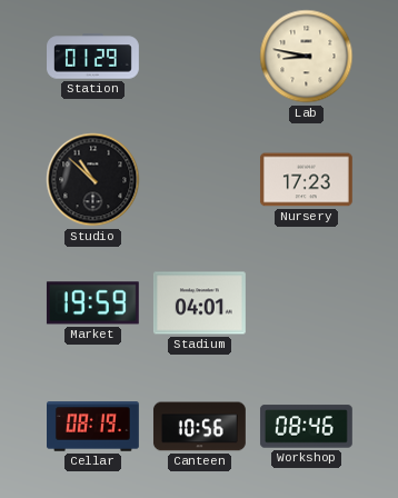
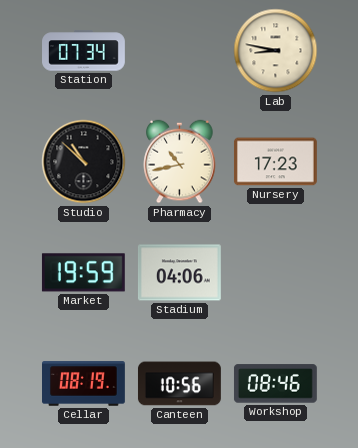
Station: 01:29 -> 07:34 (84, 51)
Pharmacy: none -> 10:43 (180, 162)
Stadium: 04:01 -> 04:06 (179, 273)
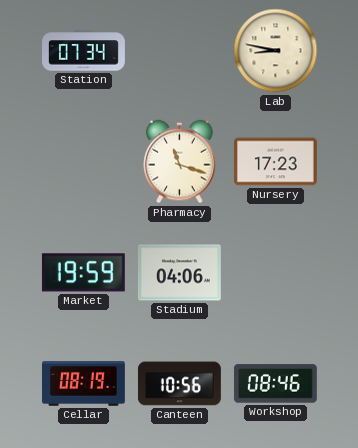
Studio: 10:52 -> none (84, 162)
Pharmacy: 10:43 -> 11:18 (180, 162)
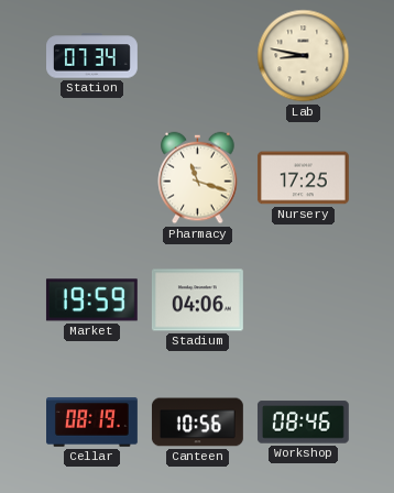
Nursery: 17:23 -> 17:25 (303, 178)
